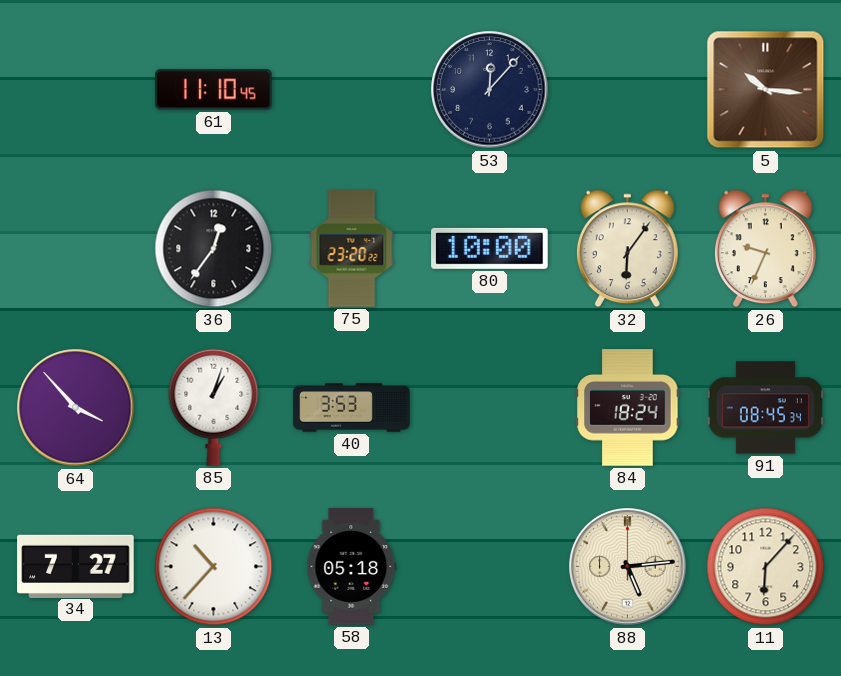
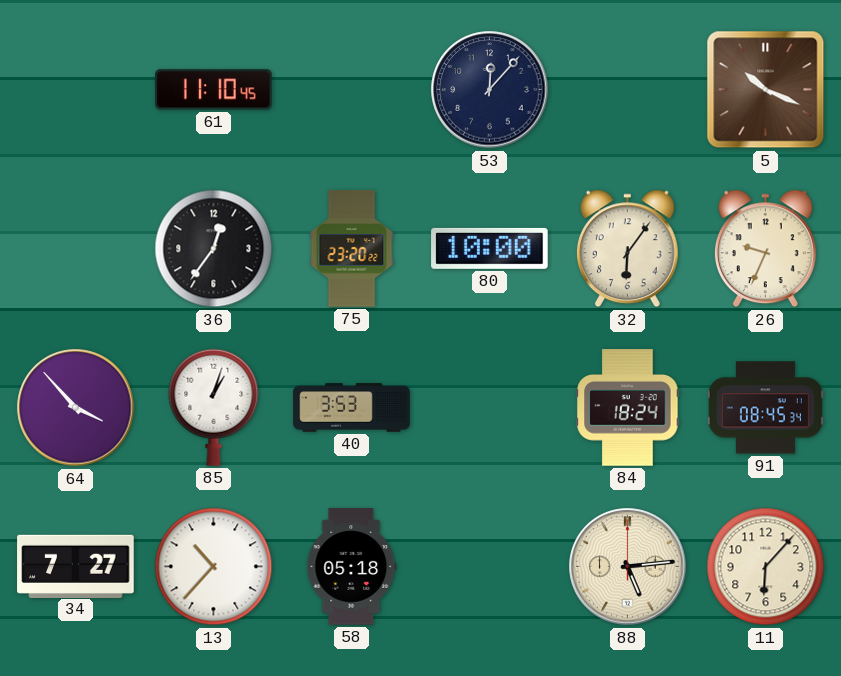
5: 10:16 -> 10:19 (766, 90)
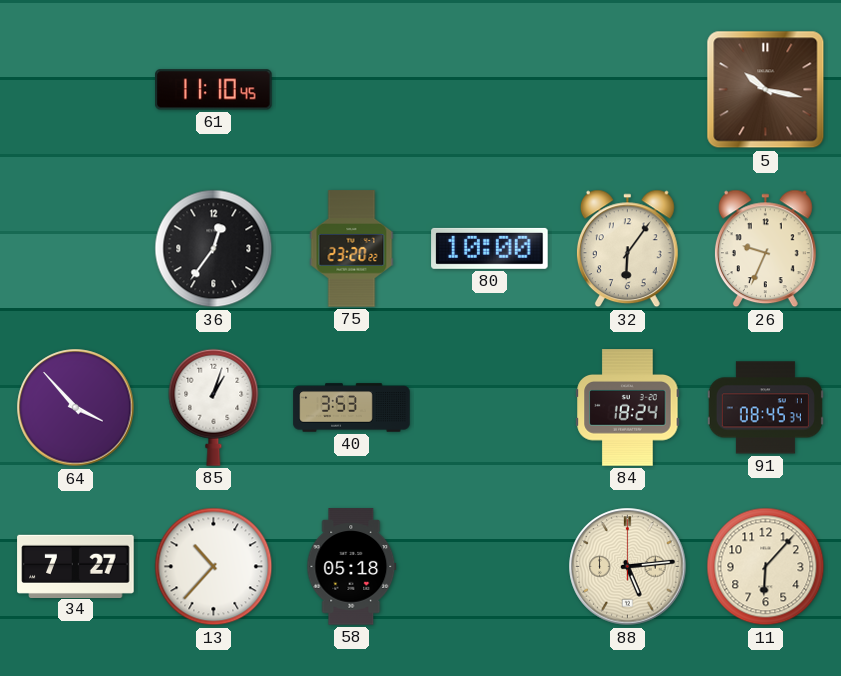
53: 12:07 -> none (490, 90)
5: 10:19 -> 10:17 (766, 90)
